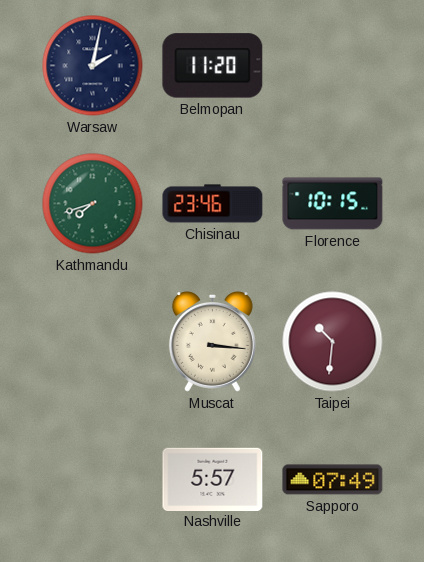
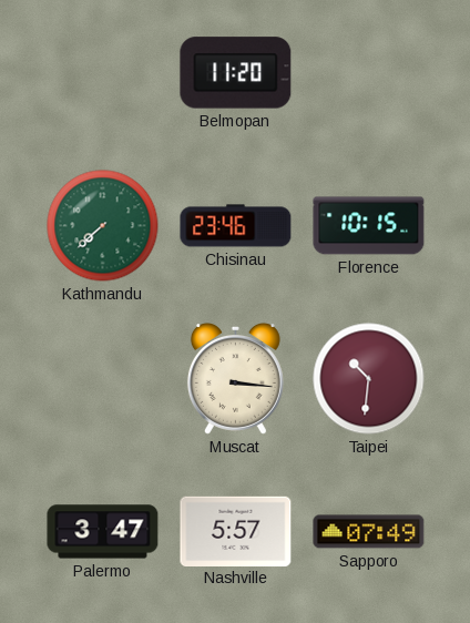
Warsaw: 2:02 -> none (93, 66)
Kathmandu: 7:42 -> 7:38 (103, 226)
Palermo: none -> 3:47 (103, 532)
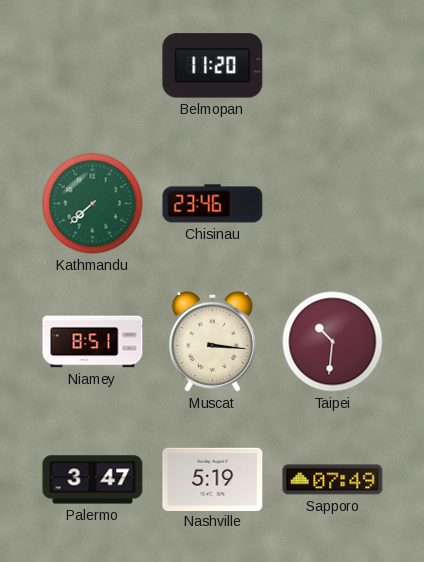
Florence: 10:15 -> none (369, 226)
Niamey: none -> 8:51 (93, 342)
Nashville: 5:57 -> 5:19 (213, 479)
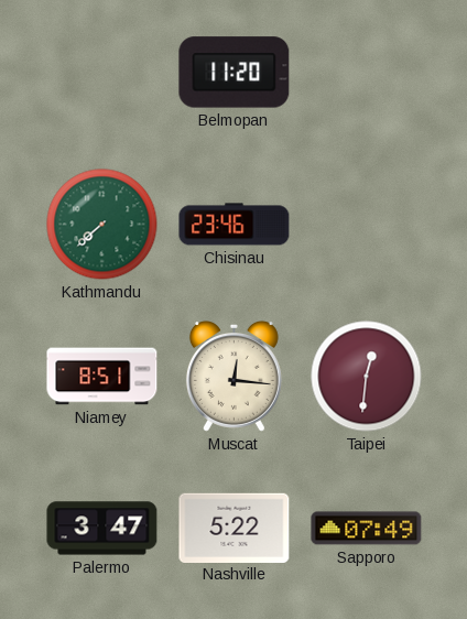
Muscat: 3:16 -> 12:16 (233, 377)
Taipei: 10:31 -> 12:31 (367, 377)
Nashville: 5:19 -> 5:22 (235, 528)
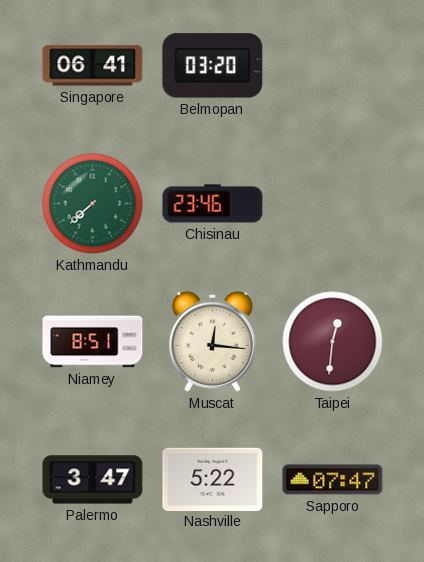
Singapore: none -> 06:41 (93, 66)
Belmopan: 11:20 -> 03:20 (213, 66)
Sapporo: 07:49 -> 07:47 (333, 480)
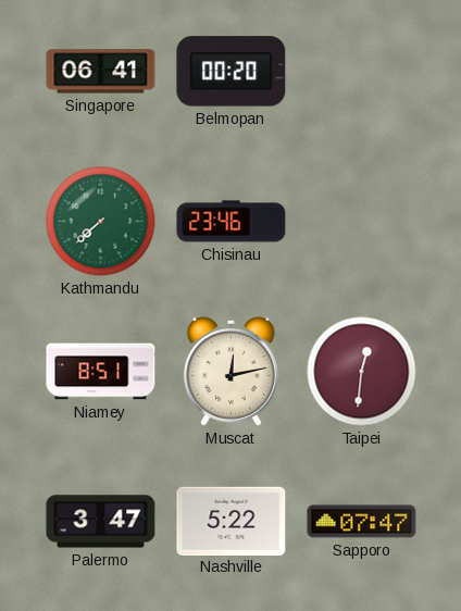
Belmopan: 03:20 -> 00:20 (232, 72)
Muscat: 12:16 -> 12:13 (230, 372)
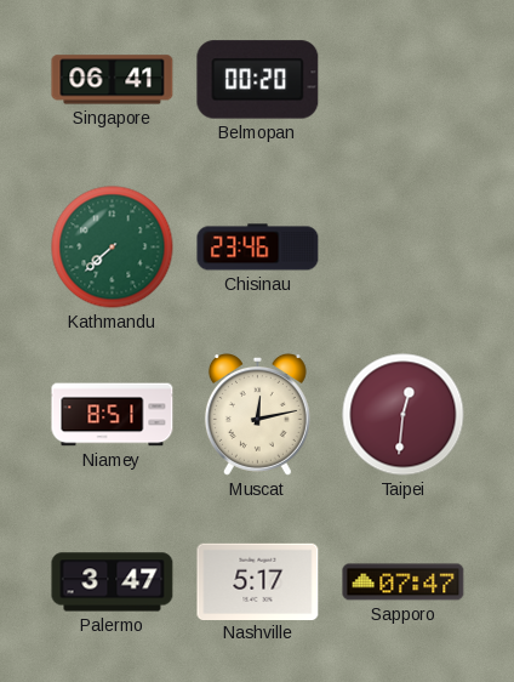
Nashville: 5:22 -> 5:17 (258, 581)
